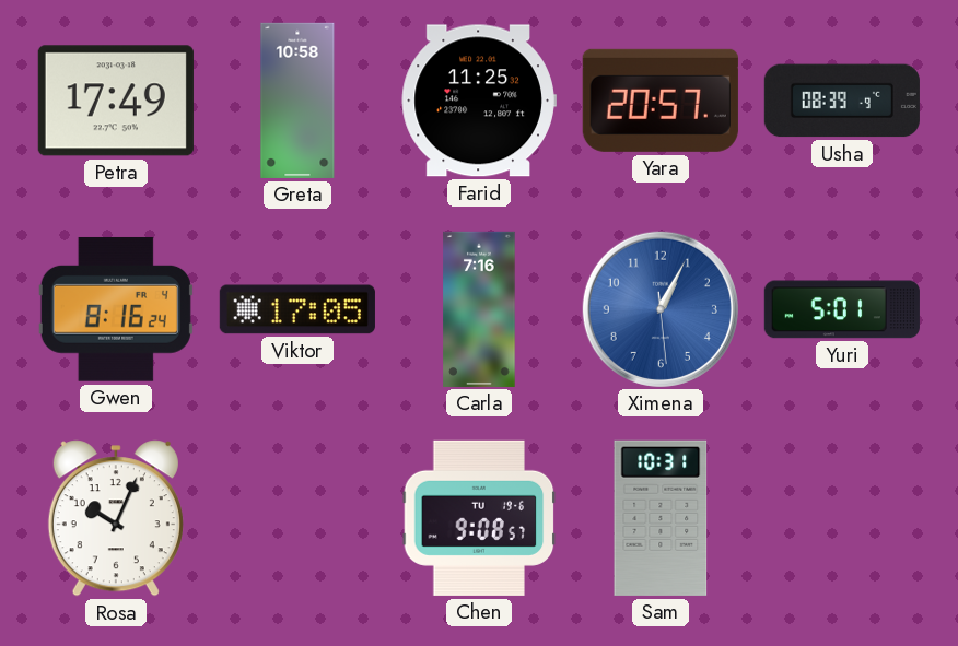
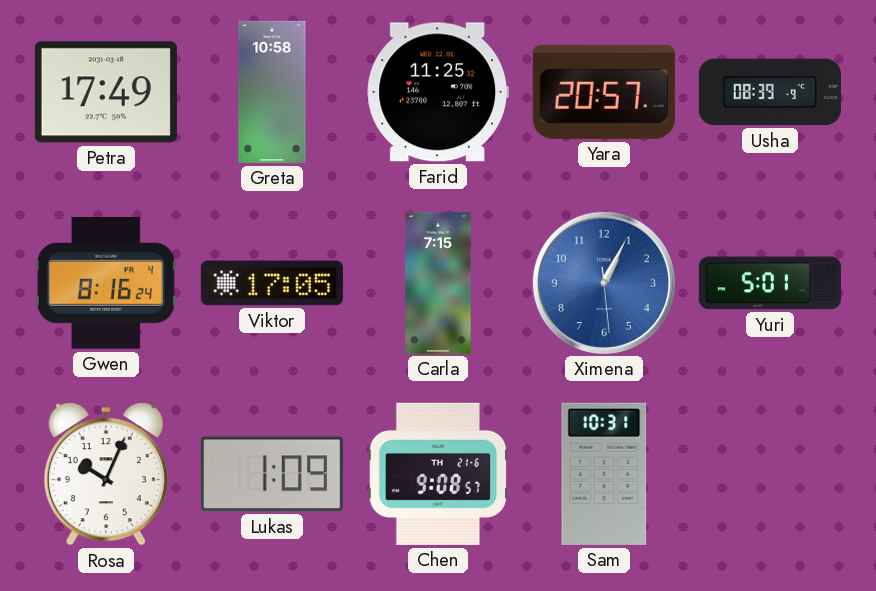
Carla: 7:16 -> 7:15 (438, 283)
Lukas: none -> 1:09 (272, 474)
Chen date: TU 19-6 -> TH 21-6 (438, 474)
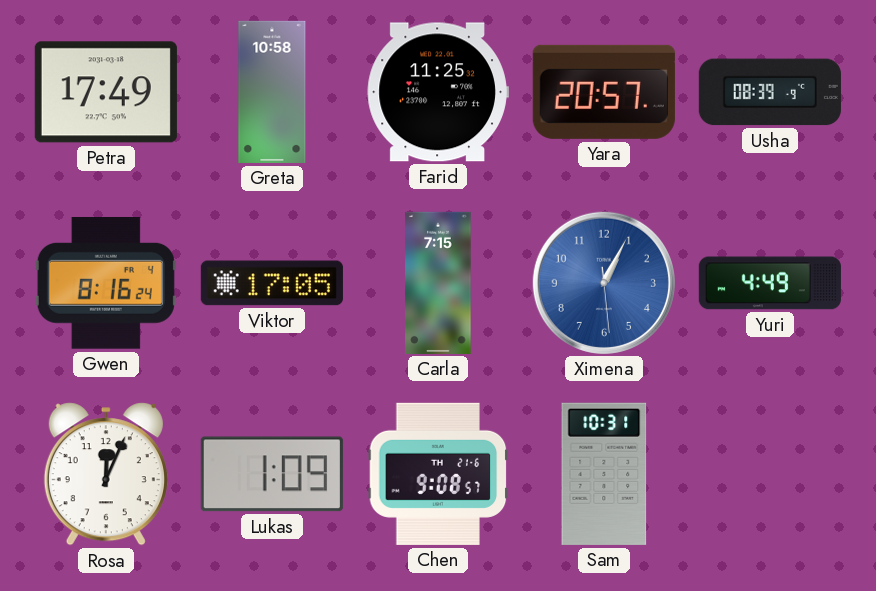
Yuri: 5:01 -> 4:49 (770, 283)
Rosa: 10:04 -> 12:04 (106, 474)
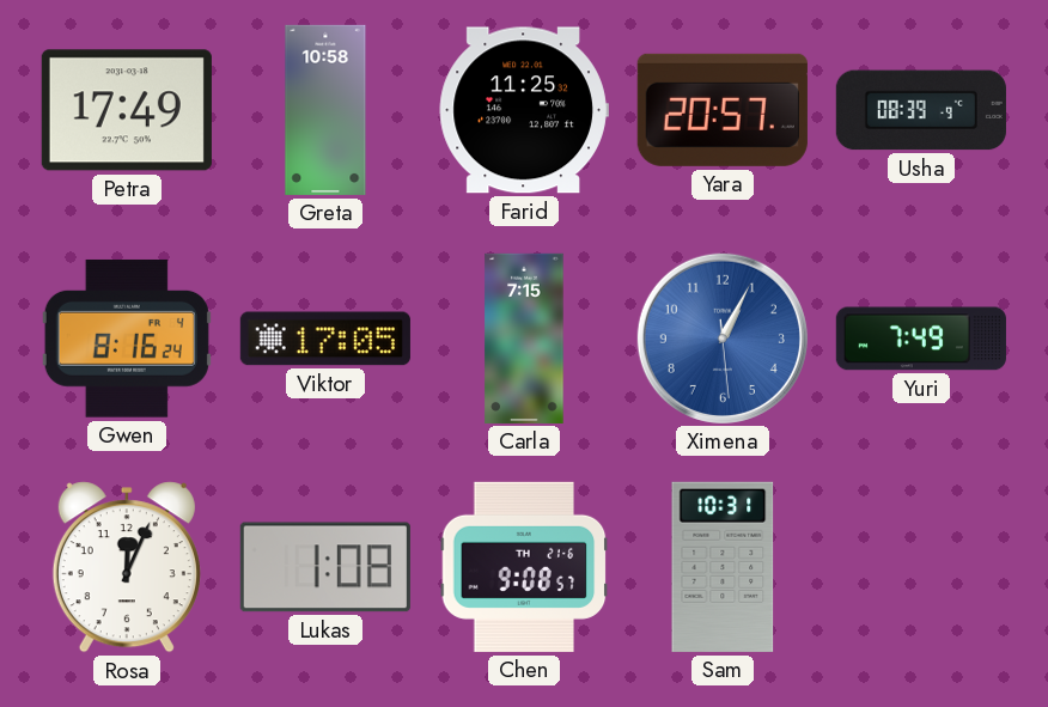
Yuri: 4:49 -> 7:49 (921, 339)
Lukas: 1:09 -> 1:08 (325, 567)
